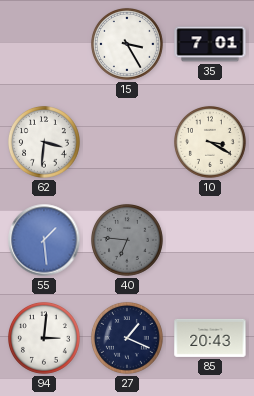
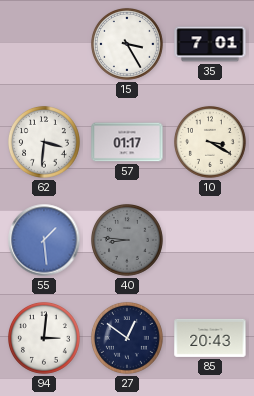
57: none -> 01:17 (127, 142)
40: 6:46 -> 8:46 (128, 241)
27: 1:19 -> 12:51 (128, 339)
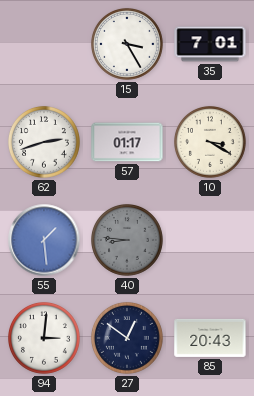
62: 3:31 -> 2:42 (45, 143)
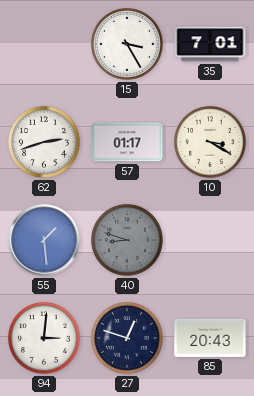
40: 8:46 -> 8:48 (128, 241)
27: 12:51 -> 12:48 (128, 339)
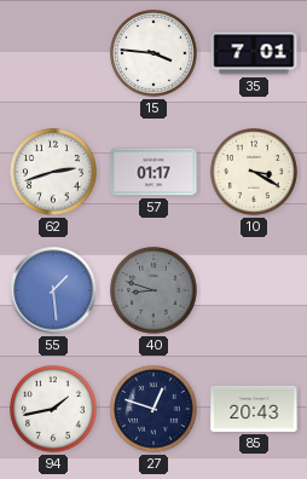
15: 3:25 -> 3:46 (155, 54)
94: 3:01 -> 1:43 (54, 410)
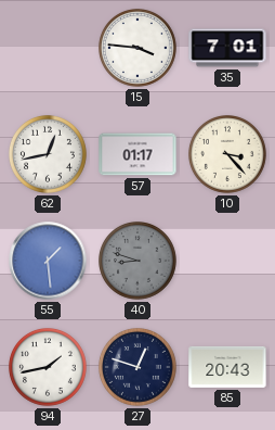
62: 2:42 -> 12:43 (49, 155)
10: 3:20 -> 3:23 (228, 155)
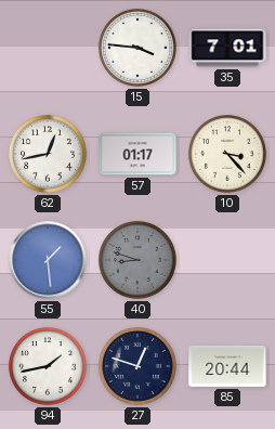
85: 20:43 -> 20:44 (227, 366)
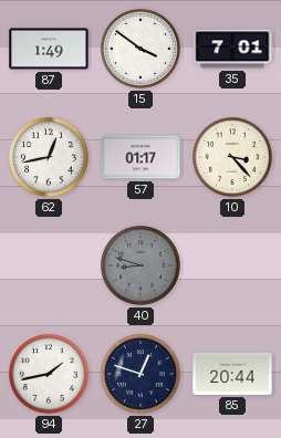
87: none -> 1:49 (49, 49)
15: 3:46 -> 3:51 (142, 50)
55: 1:29 -> none (48, 260)
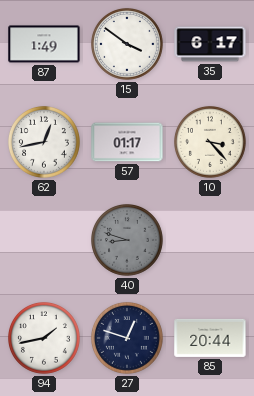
35: 7:01 -> 6:17 (210, 44)
